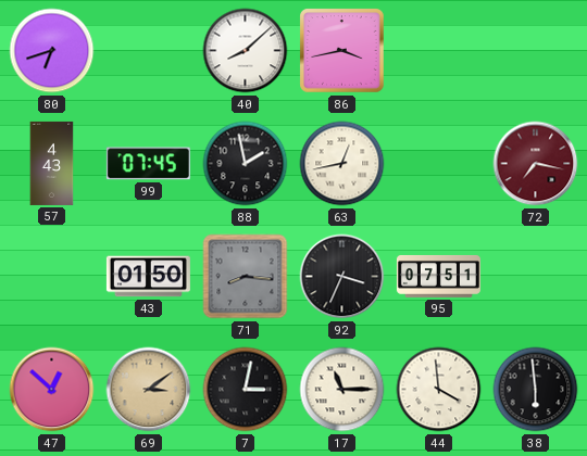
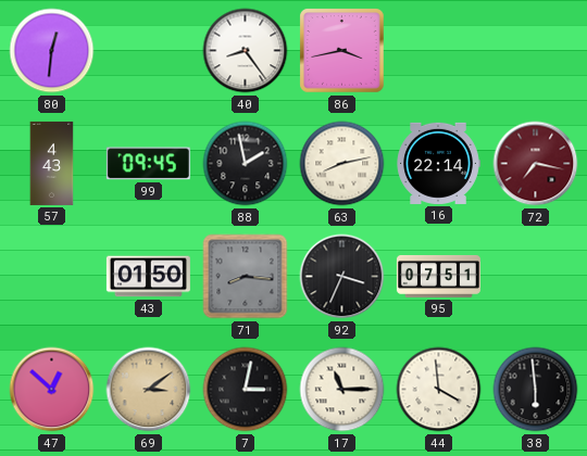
80: 6:42 -> 12:31 (52, 51)
40: 8:08 -> 8:24 (246, 51)
99: 07:45 -> 09:45 (148, 164)
63: 12:43 -> 8:13 (342, 164)
16: none -> 22:14 (438, 163)
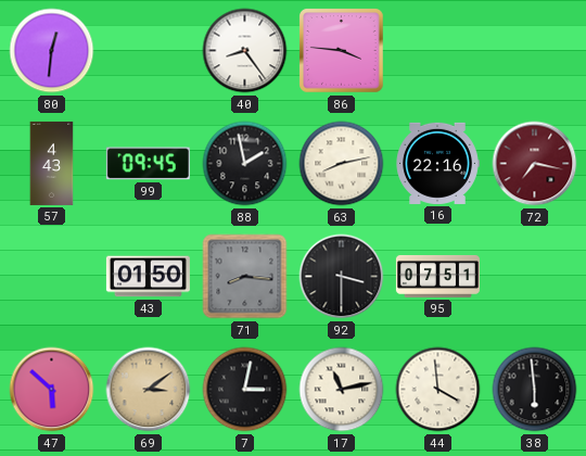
86: 3:43 -> 3:46 (342, 51)
16: 22:14 -> 22:16 (437, 163)
92: 3:34 -> 3:30 (342, 277)
47: 12:52 -> 5:52 (52, 390)
17: 11:15 -> 11:13 (342, 390)
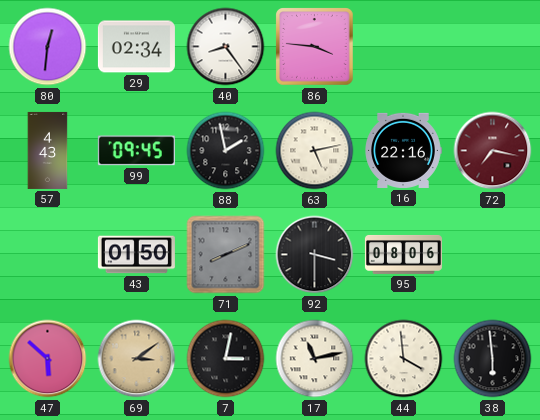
29: none -> 02:34 (136, 47)
63: 8:13 -> 5:13 (315, 151)
71: 8:16 -> 8:11 (226, 255)
95: 07:51 -> 08:06 (403, 254)
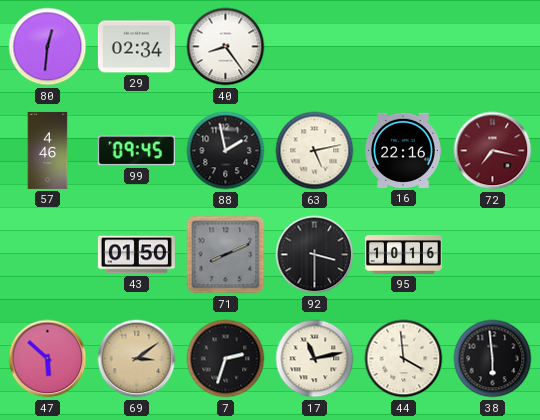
86: 3:46 -> none (315, 47)
57: 4:43 -> 4:46 (48, 150)
95: 08:06 -> 10:16 (403, 254)
7: 3:02 -> 2:33 (226, 359)
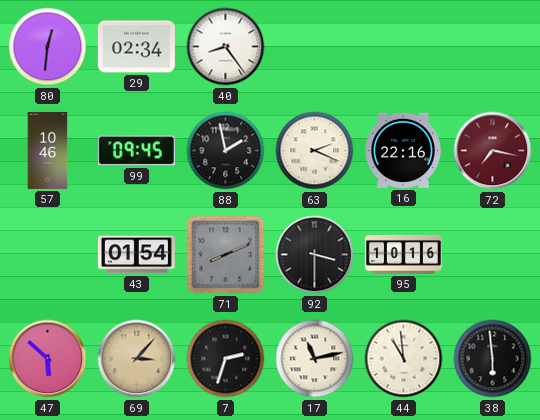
57: 4:46 -> 10:46 (48, 150)
63: 5:13 -> 2:19 (315, 151)
43: 01:50 -> 01:54 (136, 255)
69: 3:09 -> 3:07 (137, 359)
44: 3:59 -> 10:59 (404, 359)
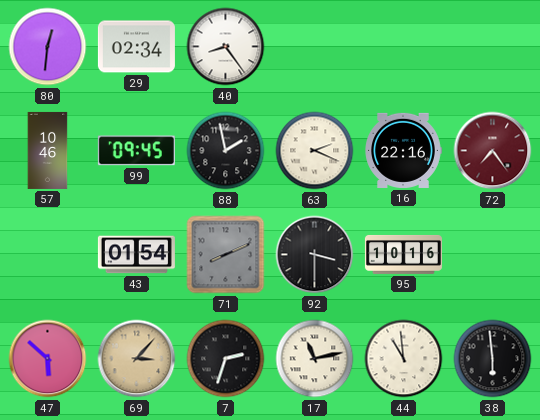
72: 7:17 -> 7:24 (493, 151)
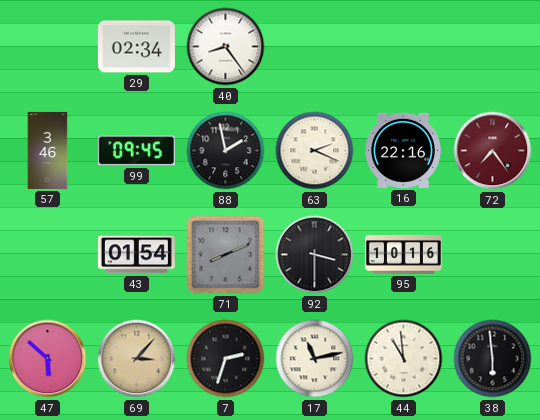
80: 12:31 -> none (48, 47)
57: 10:46 -> 3:46 (48, 150)
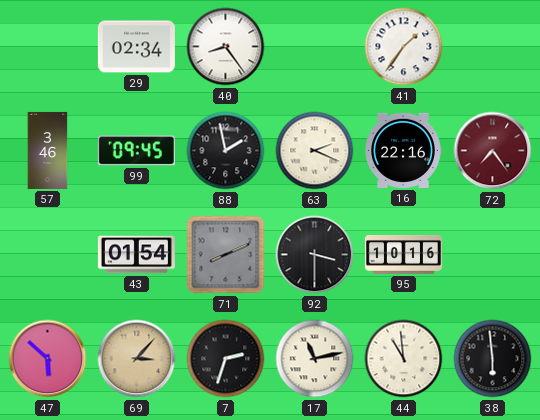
41: none -> 1:36 (404, 47)
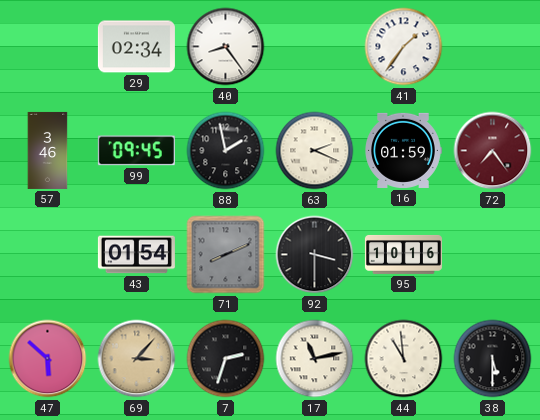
16: 22:16 -> 01:59 (403, 150)
38: 5:59 -> 5:30 (493, 359)
